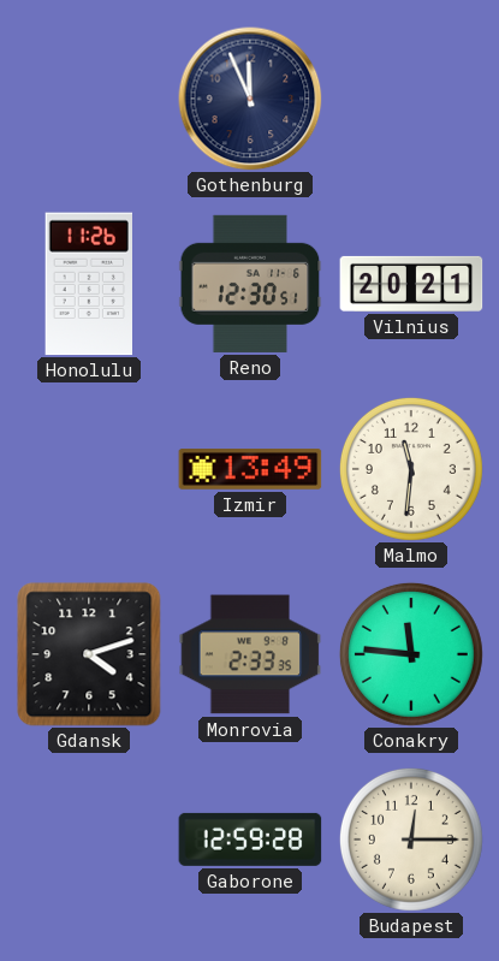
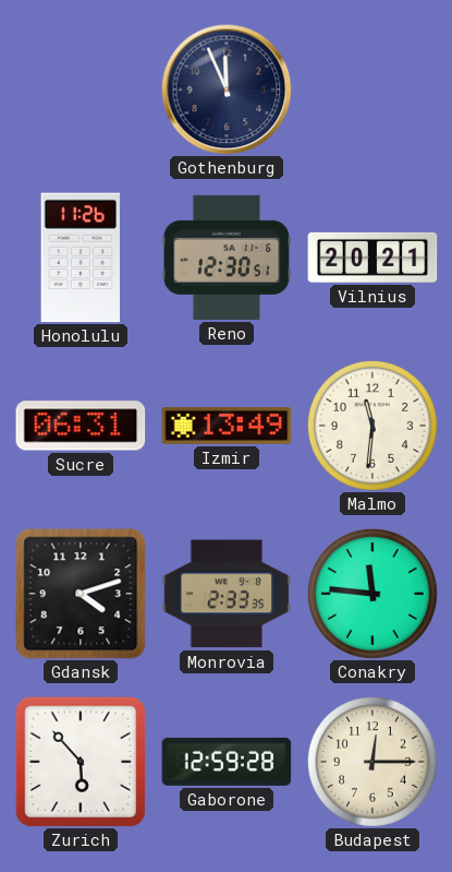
Sucre: none -> 06:31 (81, 426)
Zurich: none -> 5:53 (80, 761)
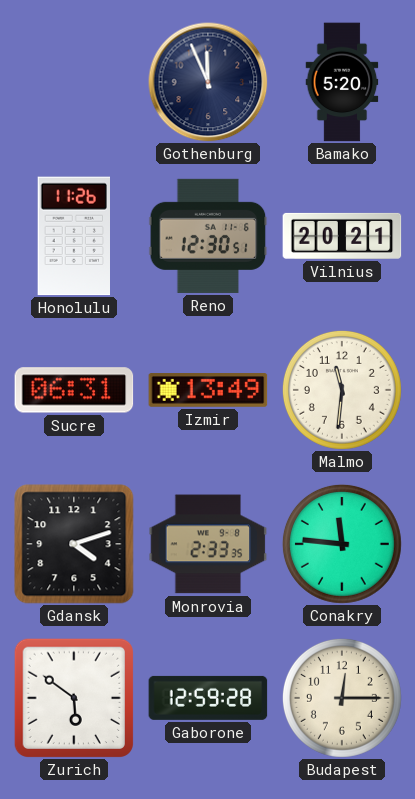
Bamako: none -> 5:20 (342, 82)
Zurich: 5:53 -> 5:51 (73, 697)
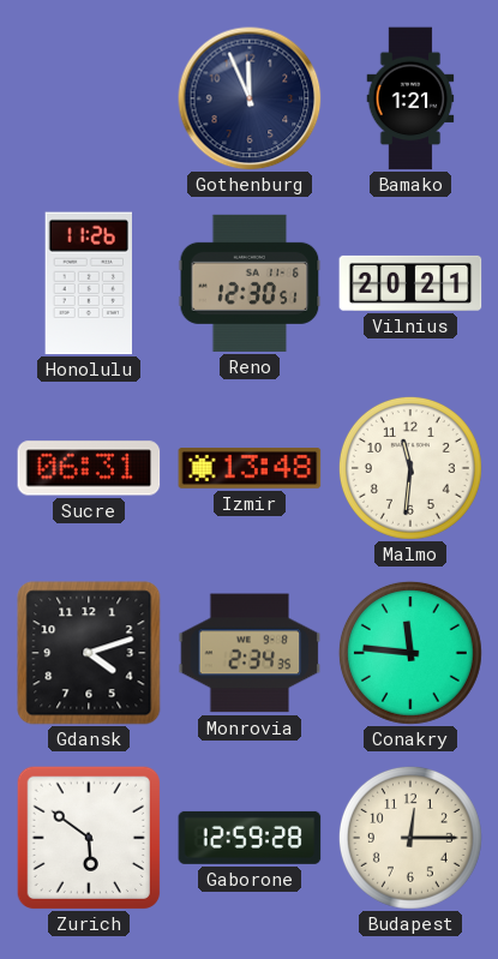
Bamako: 5:20 -> 1:21 (410, 98)
Izmir: 13:49 -> 13:48 (250, 468)
Monrovia: 2:33 -> 2:34 (250, 653)
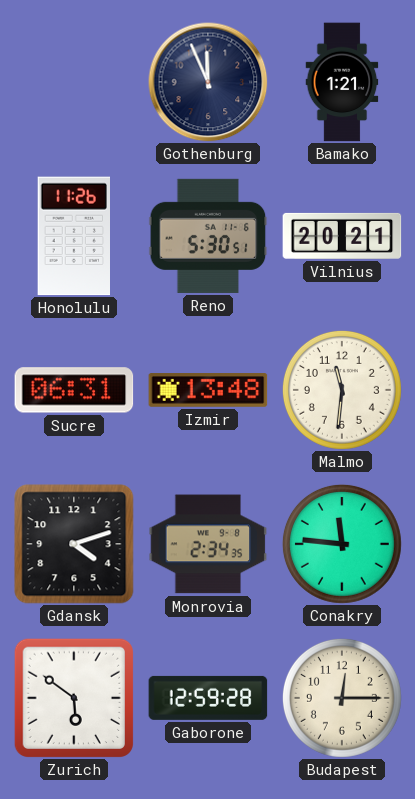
Reno: 12:30 -> 5:30 (208, 236)
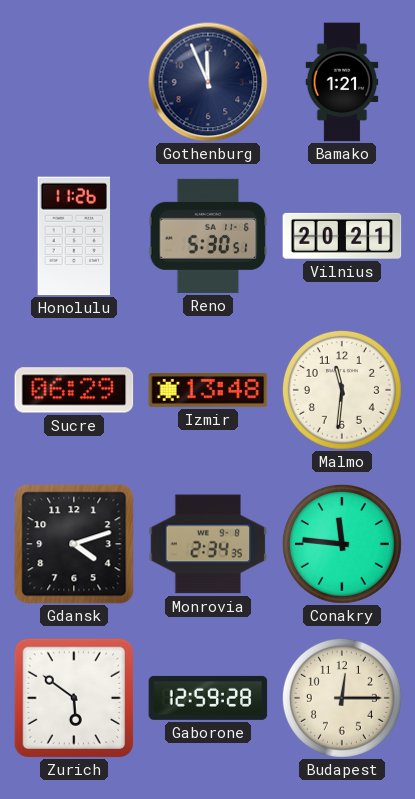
Sucre: 06:31 -> 06:29 (74, 390)
